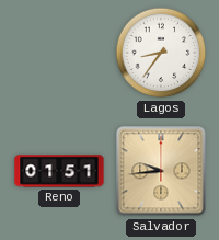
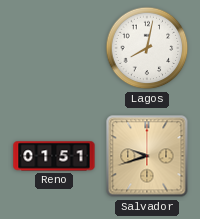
Lagos: 8:36 -> 8:02 (147, 48)
Salvador: 9:44 -> 9:42 (147, 156)
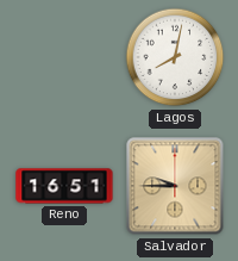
Reno: 01:51 -> 16:51 (64, 186)
Salvador: 9:42 -> 9:45 (175, 186)
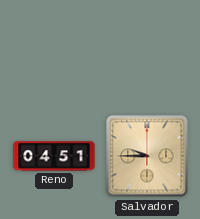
Lagos: 8:02 -> none (175, 57)
Reno: 16:51 -> 04:51 (54, 156)
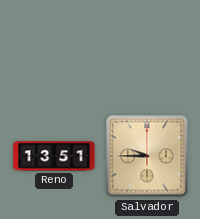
Reno: 04:51 -> 13:51 (54, 156)
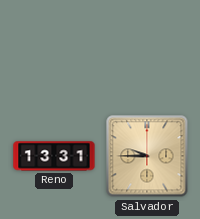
Reno: 13:51 -> 13:31 (54, 156)
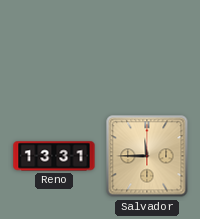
Salvador: 9:45 -> 11:45 (147, 156)
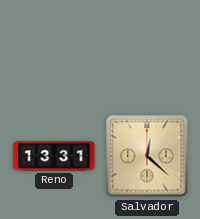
Salvador: 11:45 -> 12:22 (147, 156)
